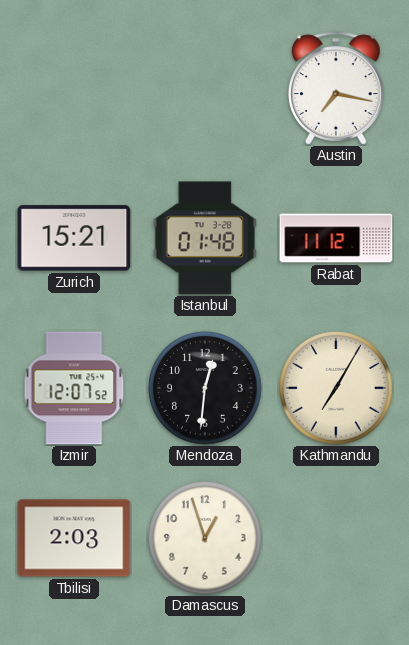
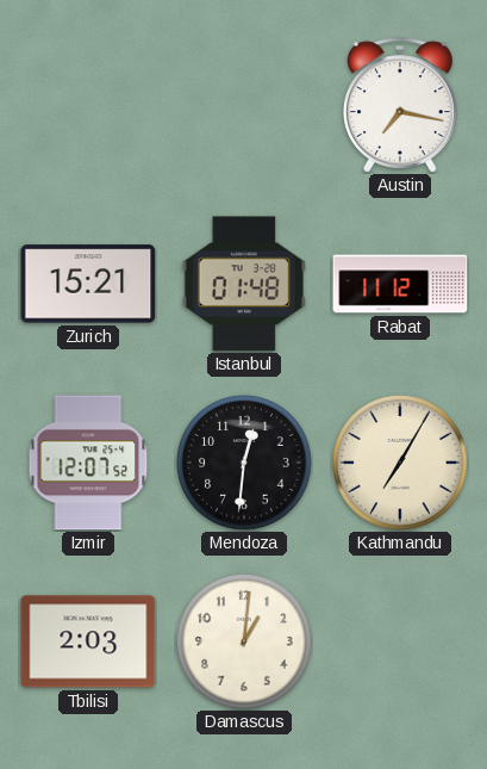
Damascus: 12:57 -> 1:01 (245, 643)
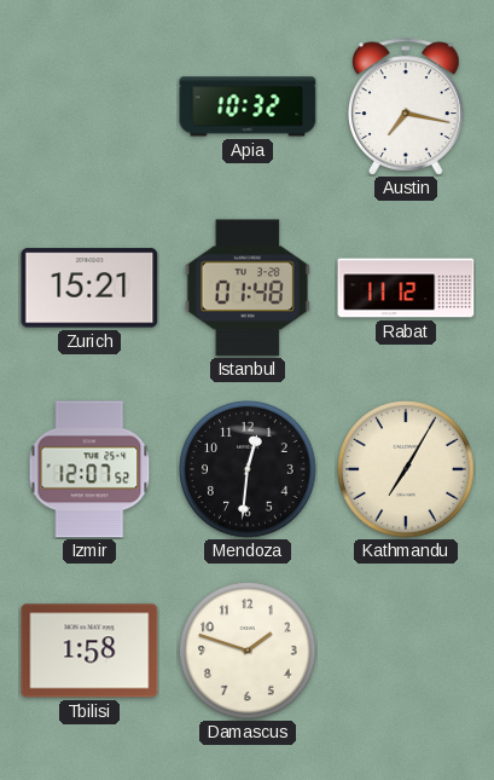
Apia: none -> 10:32 (248, 106)
Tbilisi: 2:03 -> 1:58 (89, 651)
Damascus: 1:01 -> 1:48 (249, 652)
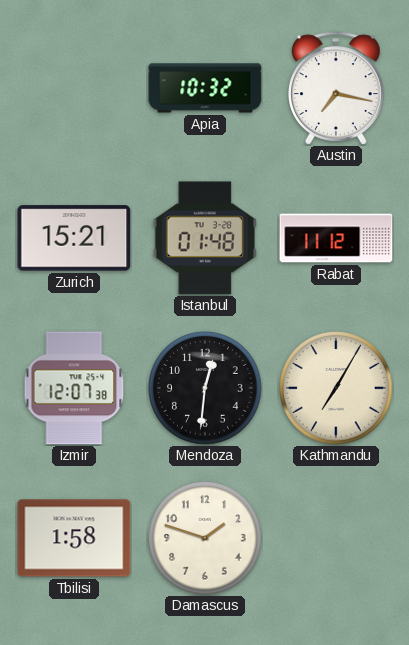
Izmir: 12:07:52 -> 12:07:38 (74, 388)
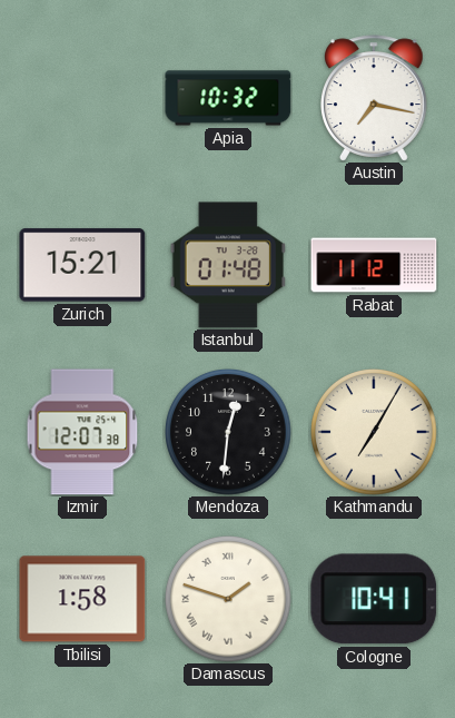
Damascus numerals: Arabic -> Roman (229, 600)
Cologne: none -> 10:41 (374, 599)
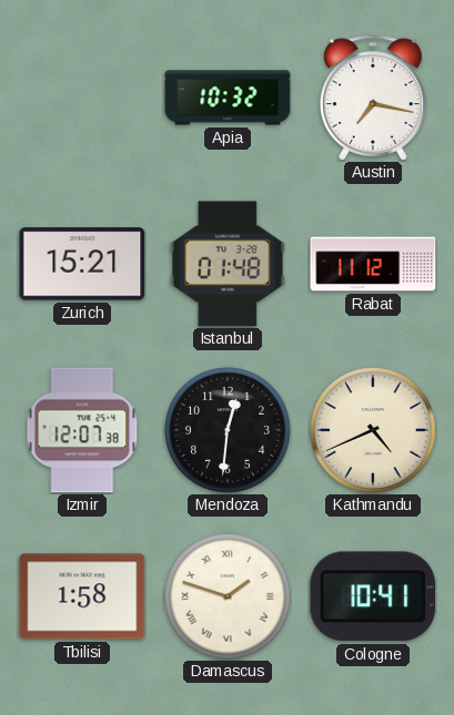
Kathmandu: 7:05 -> 4:41 (374, 431)
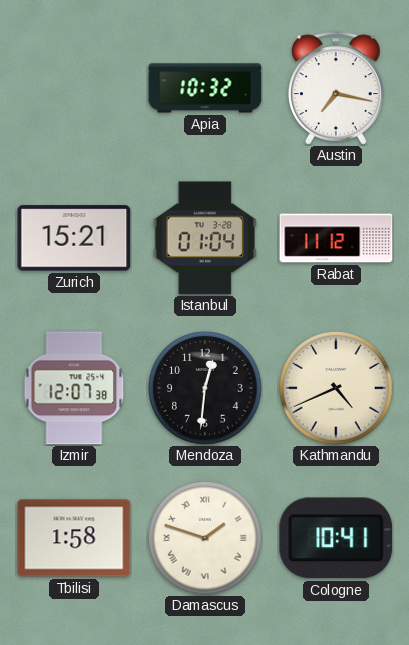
Istanbul: 01:48 -> 01:04 (204, 238)
